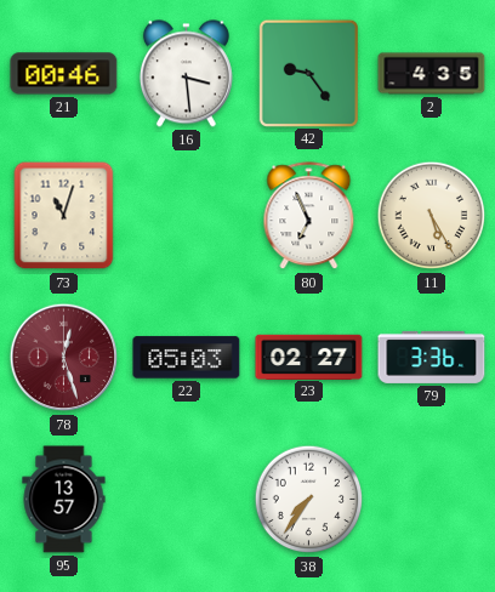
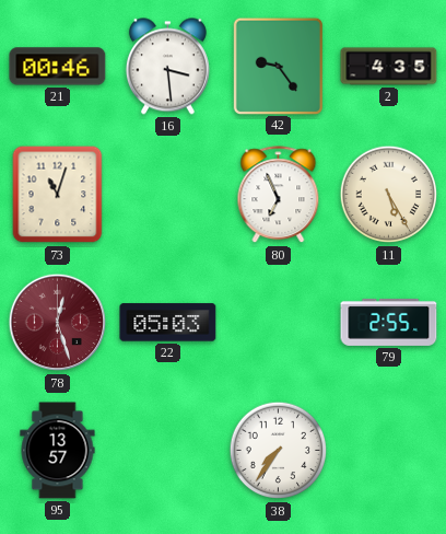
23: 02:27 -> none (309, 357)
79: 3:36 -> 2:55 (389, 322)
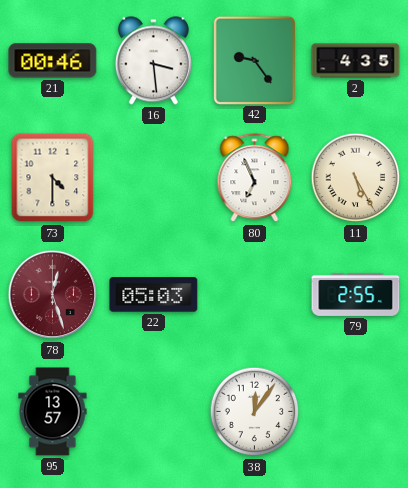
73: 11:03 -> 4:30 (53, 178)
38: 7:36 -> 12:06 (255, 412)
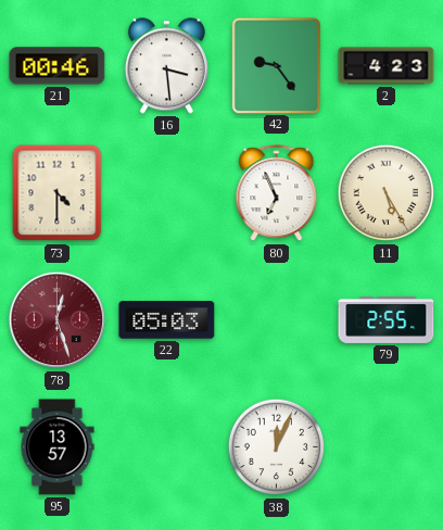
2: 4:35 -> 4:23 (387, 66)
38: 12:06 -> 12:04 (277, 447)
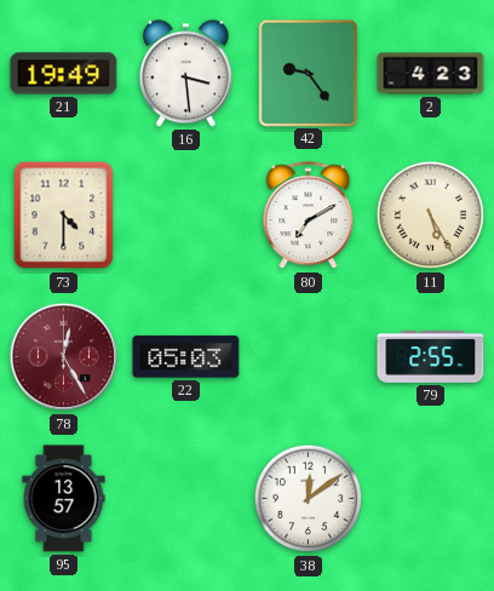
21: 00:46 -> 19:49 (64, 74)
80: 6:56 -> 7:10 (309, 216)
78: 12:27 -> 12:25 (64, 357)
38: 12:04 -> 12:09 (309, 499)
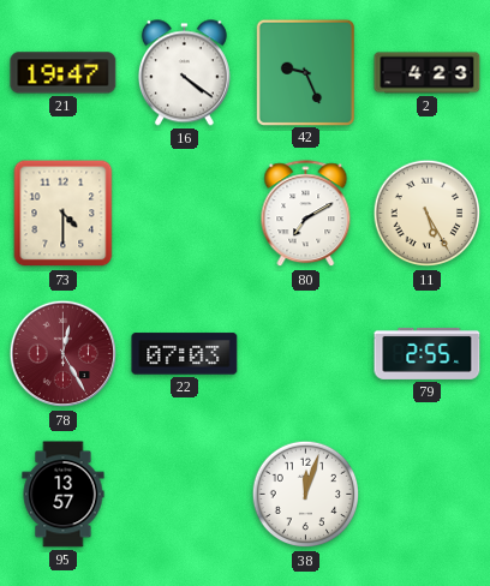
21: 19:49 -> 19:47 (64, 73)
16: 3:29 -> 4:21 (184, 73)
42: 9:24 -> 9:26 (305, 72)
22: 05:03 -> 07:03 (185, 354)
38: 12:09 -> 12:03 (306, 495)
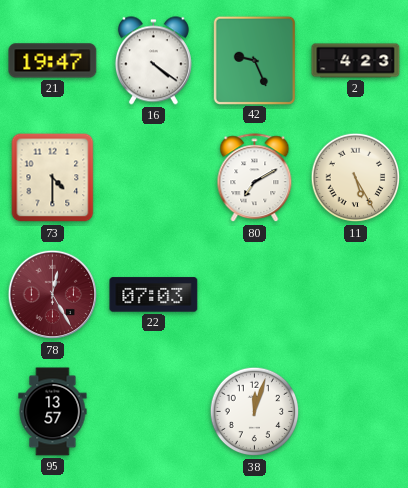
79: 2:55 -> none (428, 353)
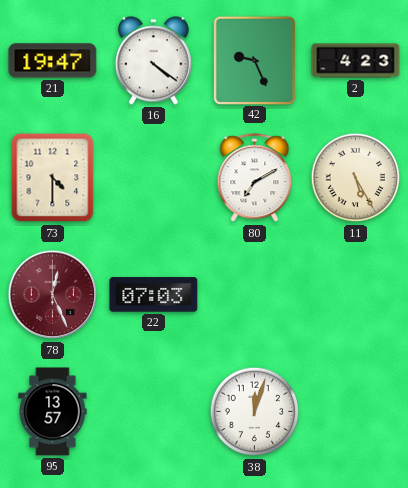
78: 12:25 -> 12:26 (53, 295)
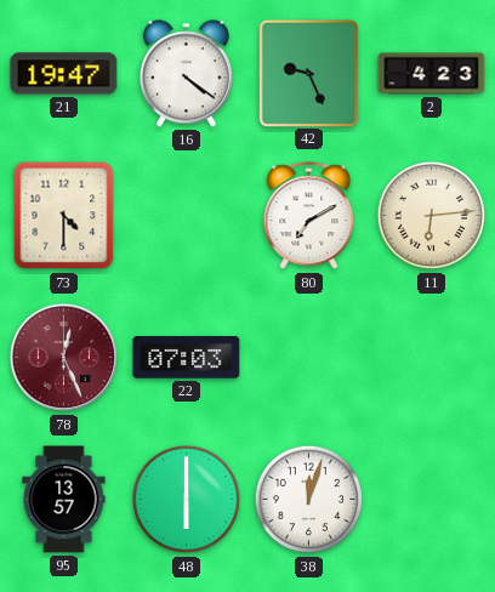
11: 5:25 -> 6:14 (432, 216)
48: none -> 6:00 (187, 500)
